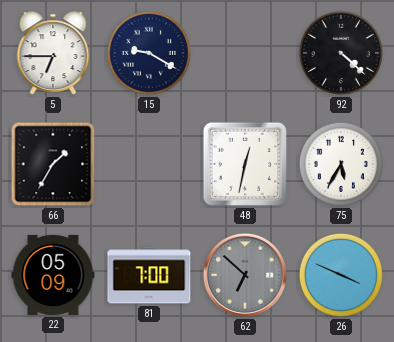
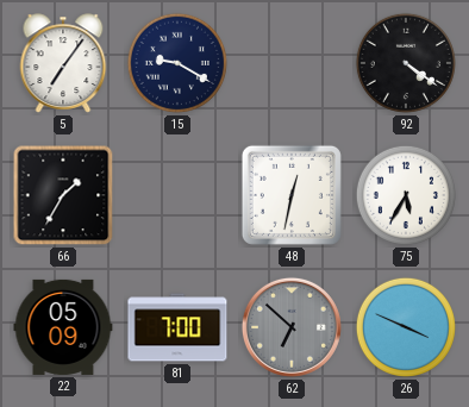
5: 6:45 -> 7:06 (63, 63)
92: 4:22 -> 4:21 (406, 63)
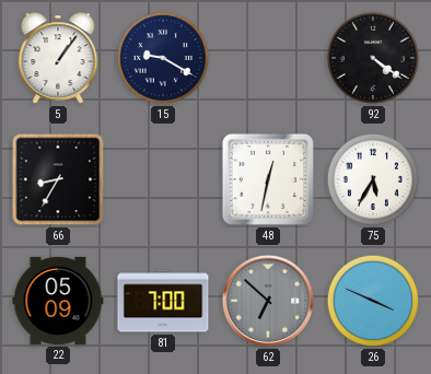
5: 7:06 -> 1:06 (58, 58)
66: 1:35 -> 8:35 (58, 179)
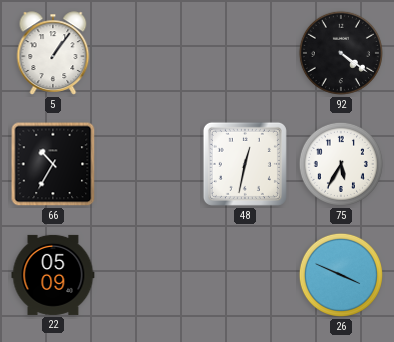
15: 9:20 -> none (163, 58)
66: 8:35 -> 10:35 (53, 164)
81: 7:00 -> none (163, 301)
62: 6:52 -> none (268, 301)
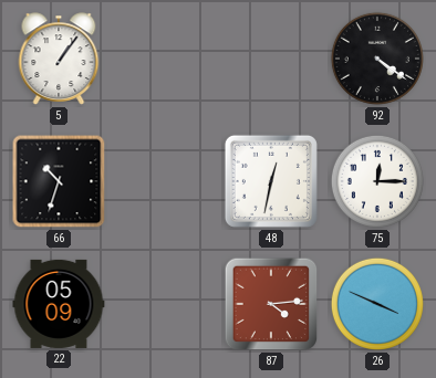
66: 10:35 -> 10:33 (59, 181)
75: 5:35 -> 12:15 (377, 181)
87: none -> 4:14 (271, 304)
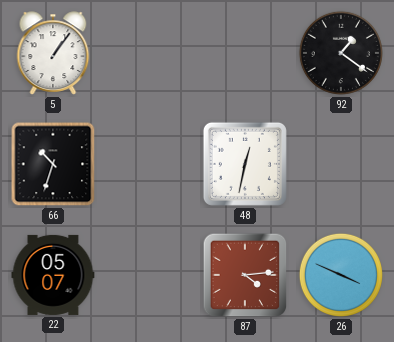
92: 4:21 -> 1:21 (341, 53)
75: 12:15 -> none (377, 181)
22: 05:09 -> 05:07 (53, 275)
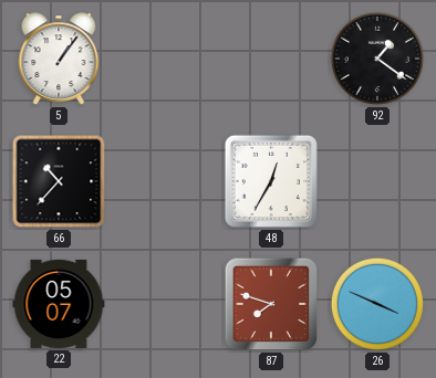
66: 10:33 -> 10:37 (59, 181)
48: 12:32 -> 12:35 (271, 181)
87: 4:14 -> 7:48 (271, 304)
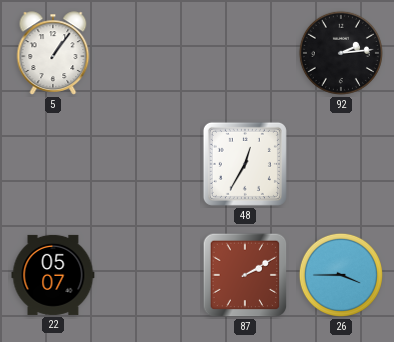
92: 1:21 -> 2:14 (341, 53)
66: 10:37 -> none (59, 181)
87: 7:48 -> 2:10 (245, 275)
26: 3:49 -> 3:45 (341, 275)
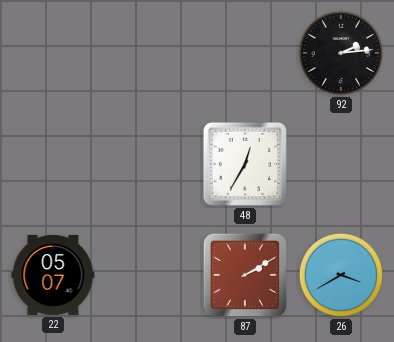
5: 1:06 -> none (53, 53)
26: 3:45 -> 3:40 (341, 275)
